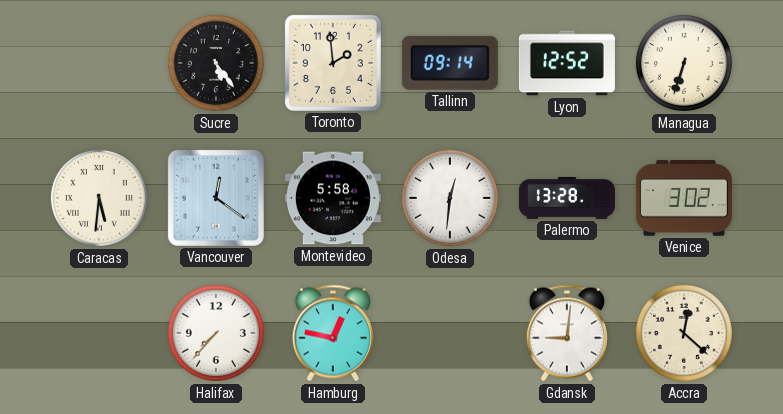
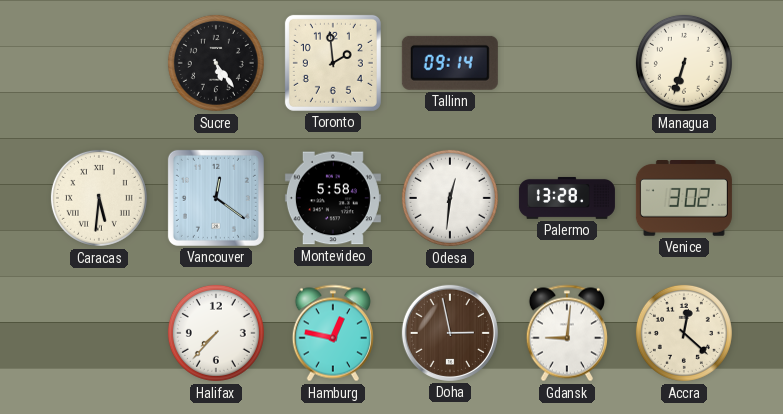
Lyon: 12:52 -> none (567, 63)
Doha: none -> 2:58 (450, 333)
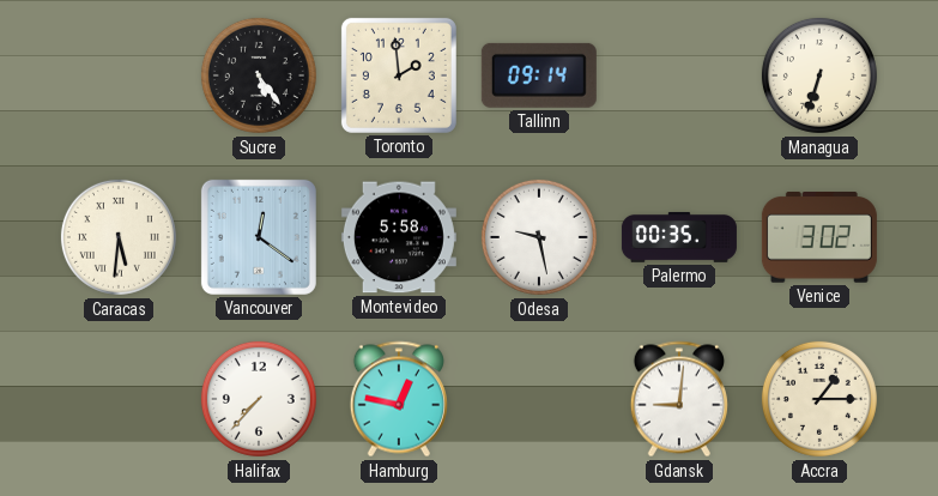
Odesa: 12:31 -> 9:28 (539, 237)
Palermo: 13:28 -> 00:35 (679, 237)
Doha: 2:58 -> none (450, 333)
Accra: 12:22 -> 1:15 (819, 399)
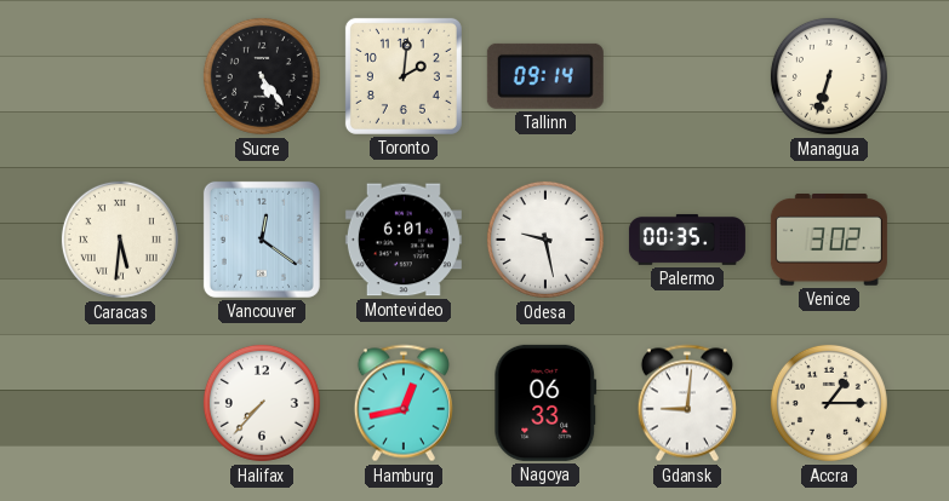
Toronto: 1:59 -> 2:01 (404, 76)
Montevideo: 5:58 -> 6:01 (404, 240)
Hamburg: 12:47 -> 12:43 (404, 403)
Nagoya: none -> 06:33 (545, 403)
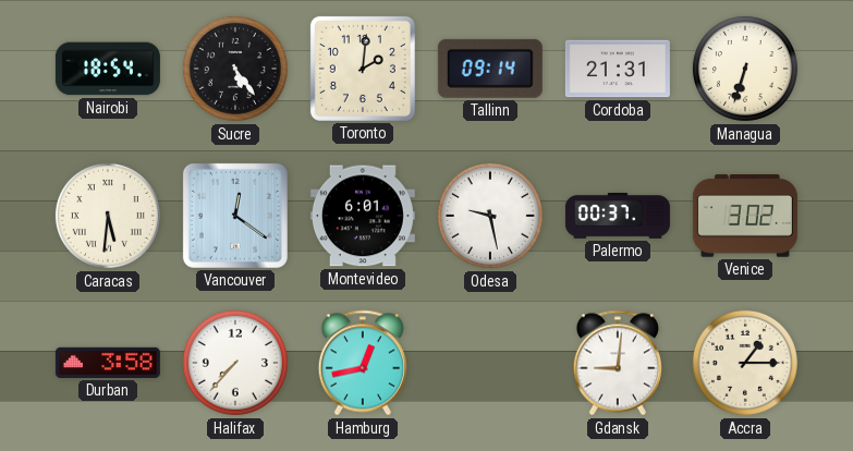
Nairobi: none -> 18:54 (108, 69)
Cordoba: none -> 21:31 (618, 69)
Palermo: 00:35 -> 00:37 (618, 216)
Durban: none -> 3:58 (108, 363)
Nagoya: 06:33 -> none (545, 403)
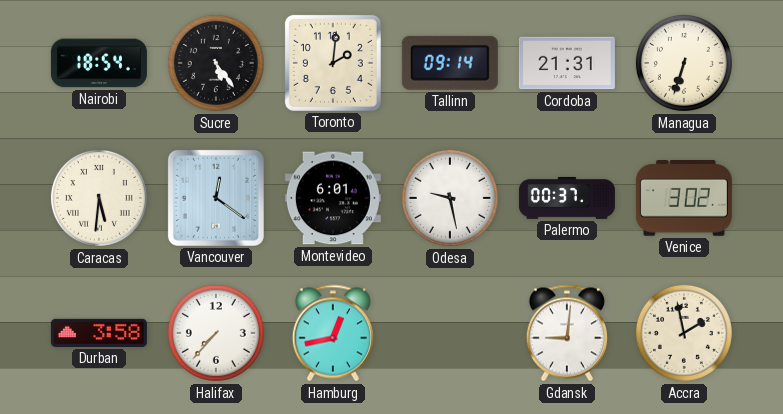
Accra: 1:15 -> 1:58 (684, 333)
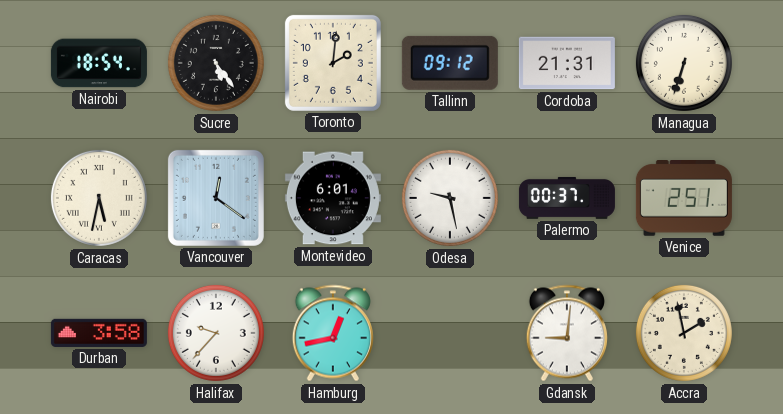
Tallinn: 09:14 -> 09:12 (450, 63)
Caracas: 5:31 -> 5:32 (99, 198)
Venice: 3:02 -> 2:51 (684, 199)
Halifax: 7:37 -> 9:37 (216, 333)
